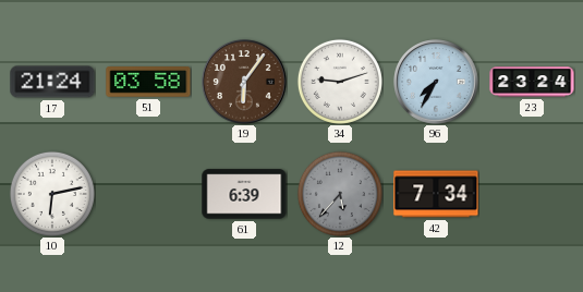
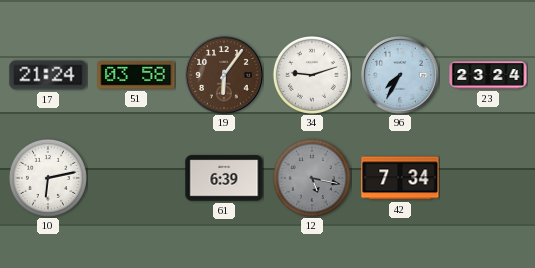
12: 5:37 -> 5:17 (312, 178)
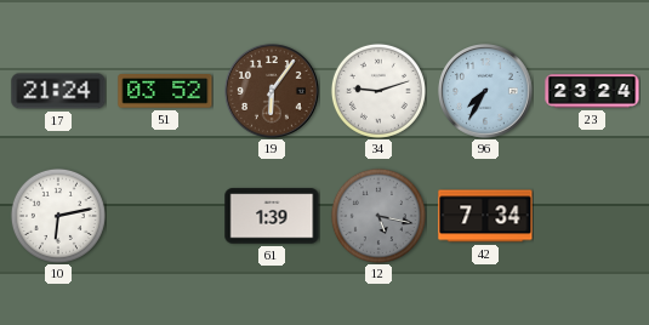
51: 03:58 -> 03:52 (165, 91)
61: 6:39 -> 1:39 (272, 216)
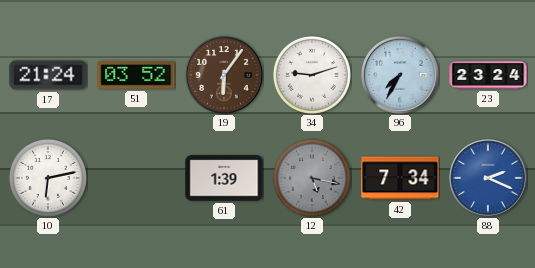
88: none -> 2:19 (488, 178)
